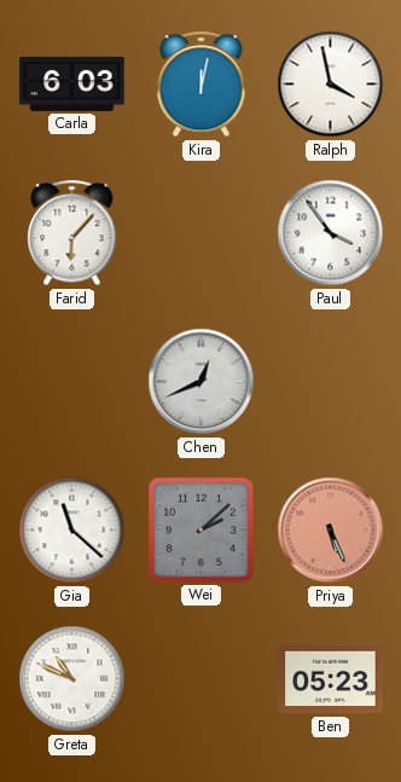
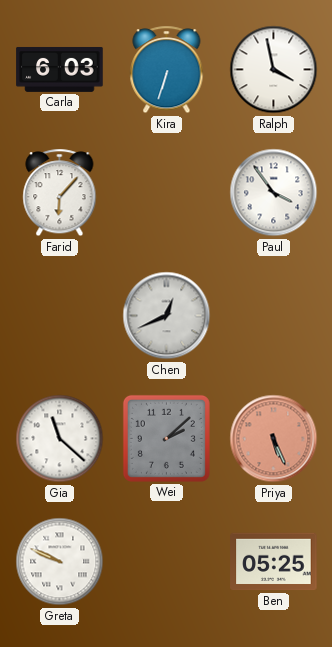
Kira: 12:02 -> 6:33 (167, 70)
Greta: 10:49 -> 9:49 (60, 562)
Ben: 05:23 -> 05:25 (274, 562)
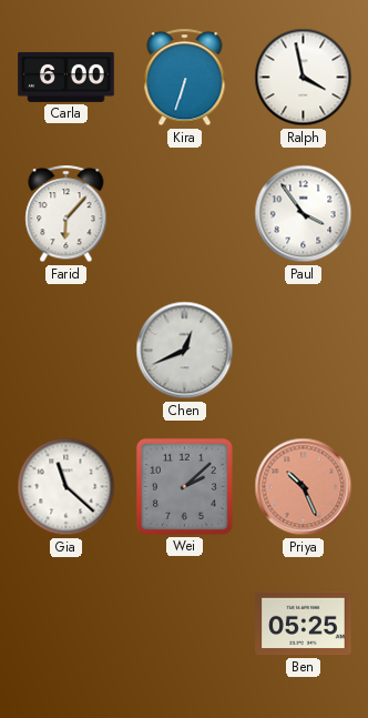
Carla: 6:03 -> 6:00 (67, 77)
Priya: 5:26 -> 10:26 (304, 487)
Greta: 9:49 -> none (60, 562)
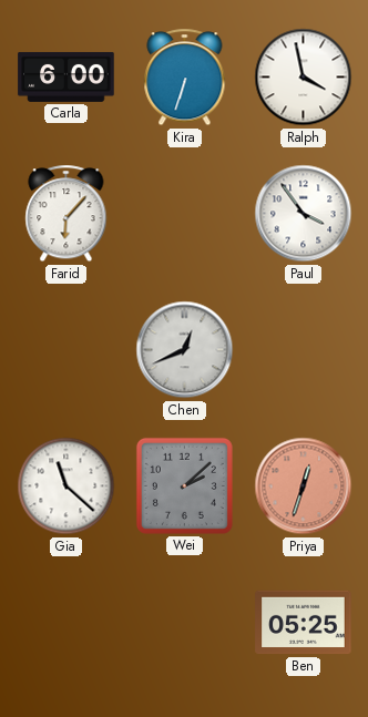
Priya: 10:26 -> 12:33 (304, 486)
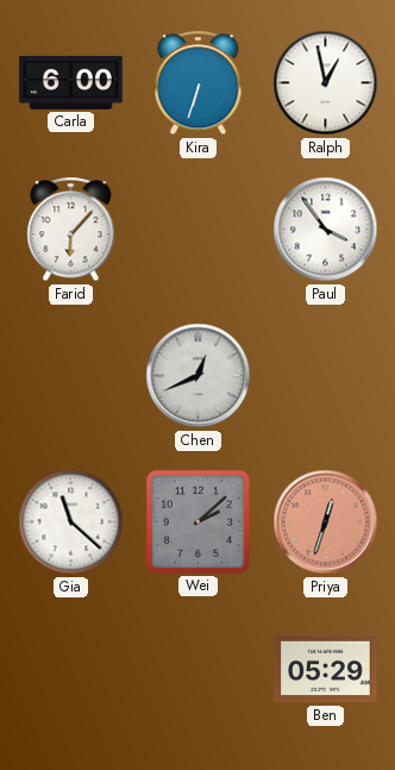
Ralph: 3:58 -> 12:58 (326, 83)
Ben: 05:25 -> 05:29 (326, 669)
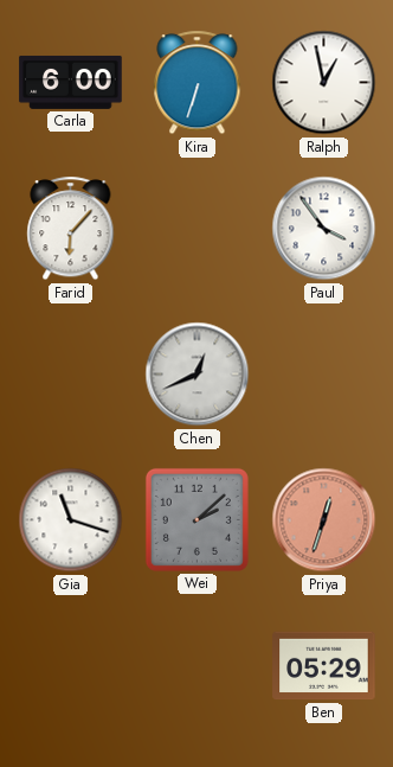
Gia: 11:22 -> 11:18 (71, 520)
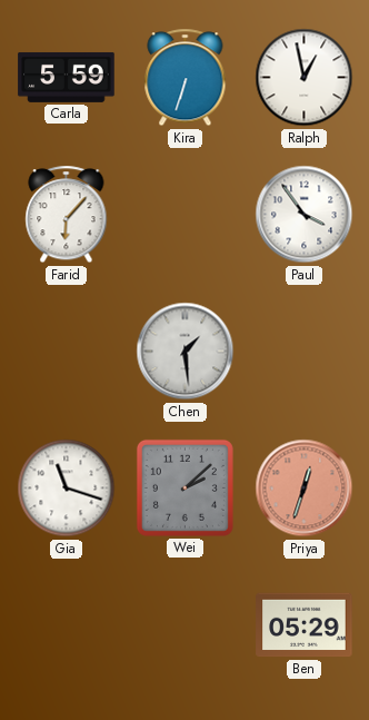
Carla: 6:00 -> 5:59 (67, 77)
Chen: 12:41 -> 1:29 (186, 352)
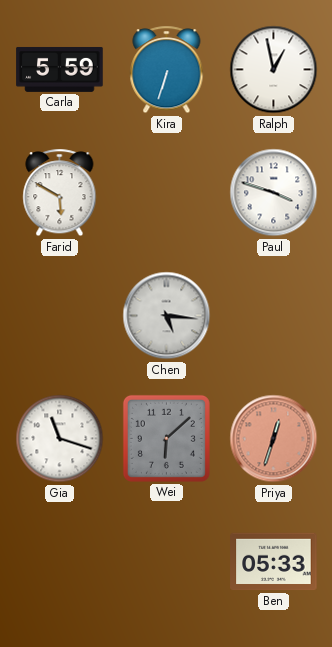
Farid: 6:07 -> 5:50 (60, 193)
Paul: 3:54 -> 3:48 (274, 193)
Chen: 1:29 -> 5:16 (167, 316)
Wei: 2:08 -> 6:08 (166, 438)
Ben: 05:29 -> 05:33 (274, 562)
